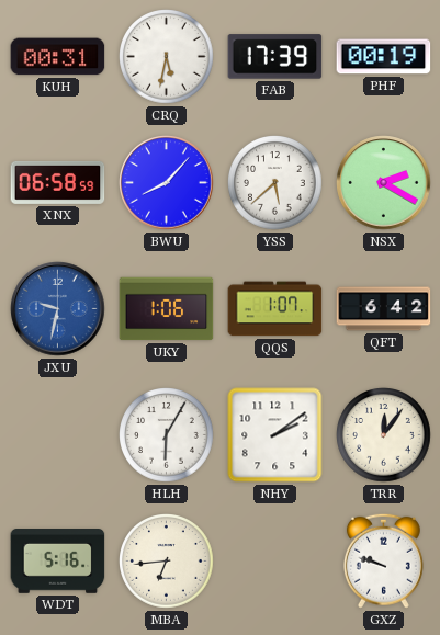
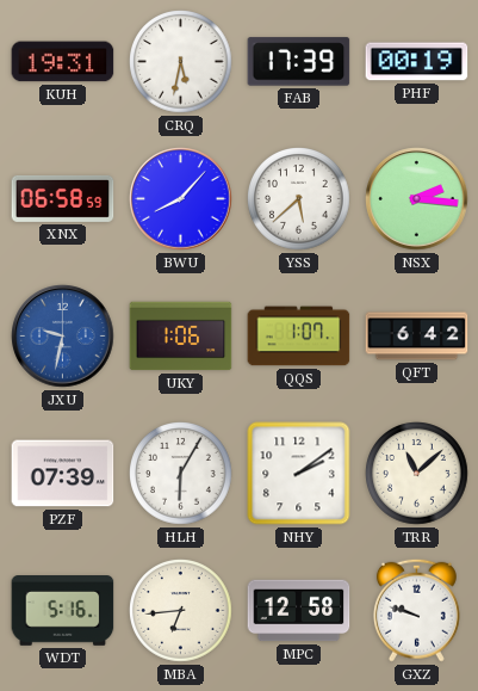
KUH: 00:31 -> 19:31 (63, 62)
NSX: 2:20 -> 2:16 (417, 199)
PZF: none -> 07:39 (63, 474)
TRR: 12:06 -> 11:08 (417, 474)
MPC: none -> 12:58 (299, 611)
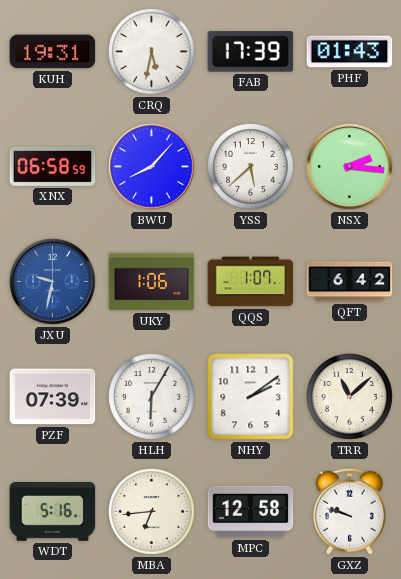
PHF: 00:19 -> 01:43 (350, 52)
